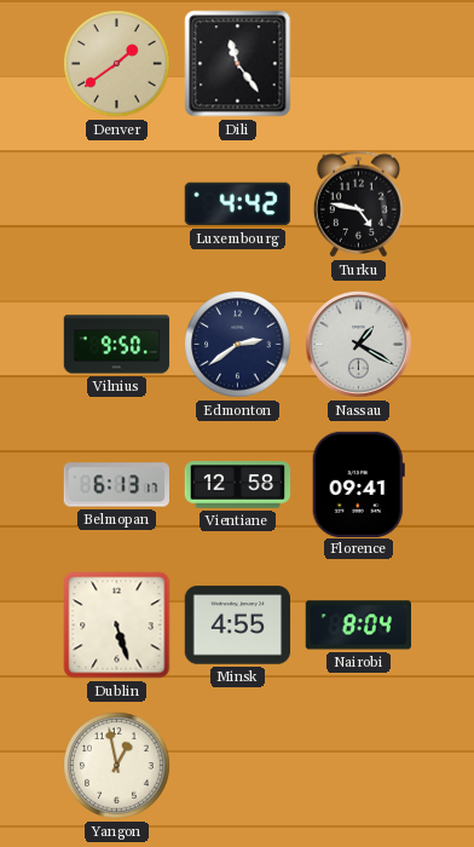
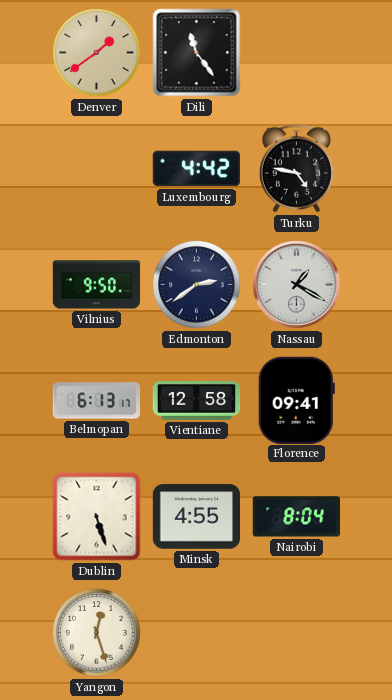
Yangon: 12:58 -> 12:27 (97, 633)
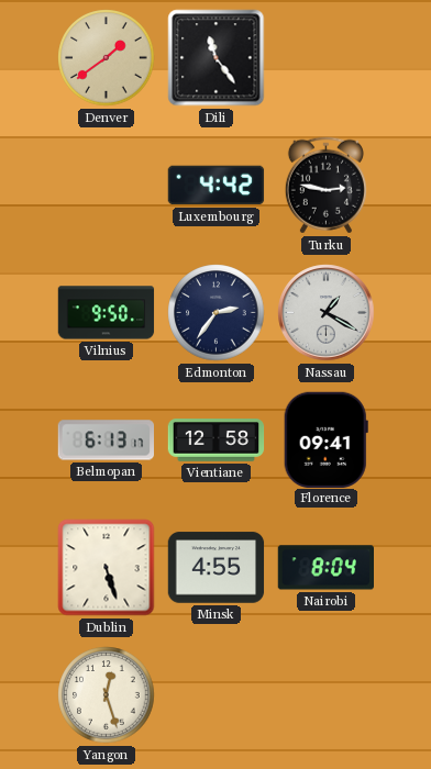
Turku: 4:47 -> 2:47 (325, 186)
Edmonton: 2:39 -> 2:36 (217, 313)
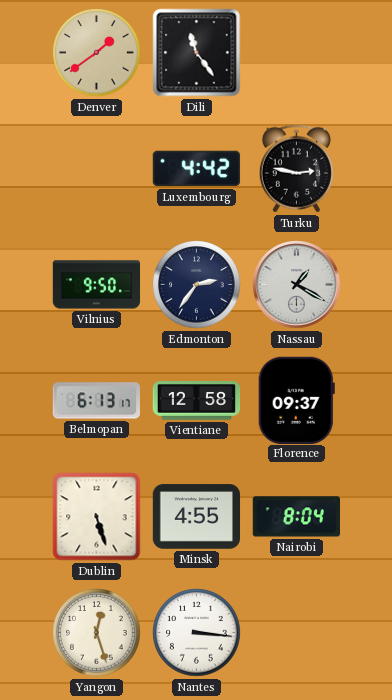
Florence: 09:41 -> 09:37 (296, 400)
Nantes: none -> 3:16 (197, 633)
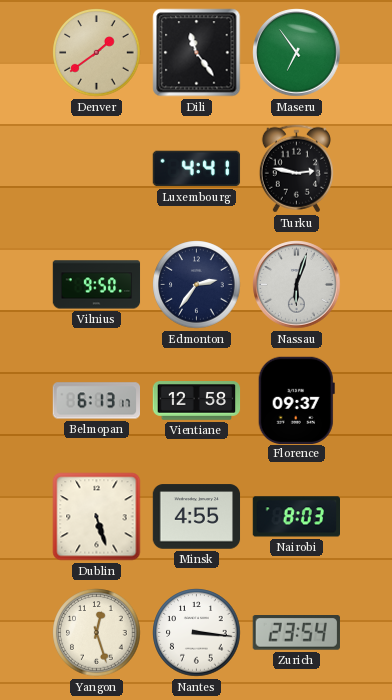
Maseru: none -> 6:54 (297, 53)
Luxembourg: 4:42 -> 4:41 (197, 169)
Nassau: 1:20 -> 6:03 (297, 285)
Nairobi: 8:04 -> 8:03 (296, 517)
Zurich: none -> 23:54 (296, 633)
